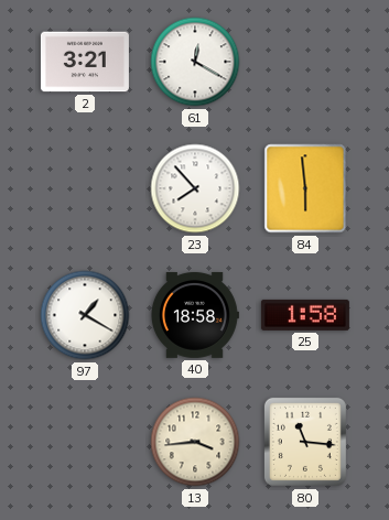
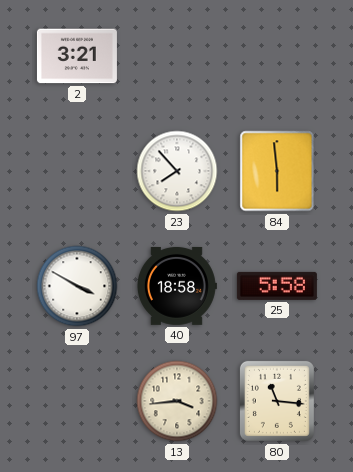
61: 12:20 -> none (195, 62)
97: 1:20 -> 3:50 (77, 286)
25: 1:58 -> 5:58 (277, 286)
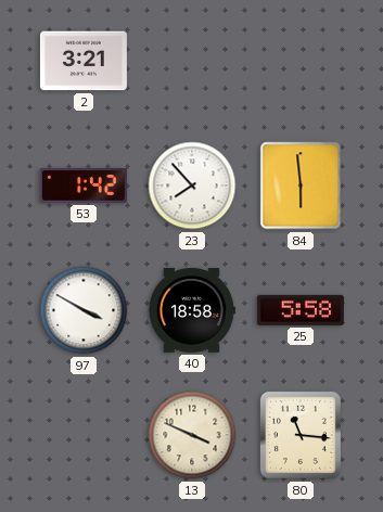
53: none -> 1:42 (84, 185)
13: 3:44 -> 3:49 (192, 435)
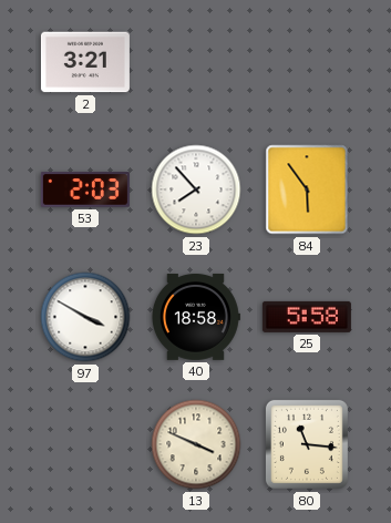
53: 1:42 -> 2:03 (85, 189)
84: 5:59 -> 5:54 (307, 189)
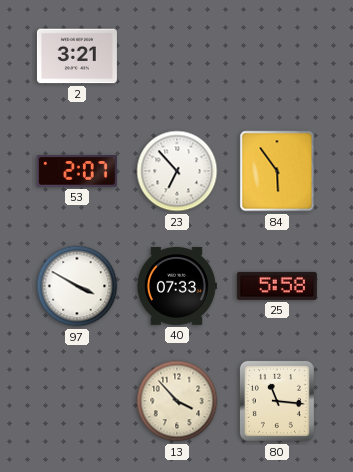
53: 2:03 -> 2:07 (77, 171)
23: 7:53 -> 6:53 (177, 171)
40: 18:58 -> 07:33 (176, 286)
13: 3:49 -> 3:53 (177, 401)
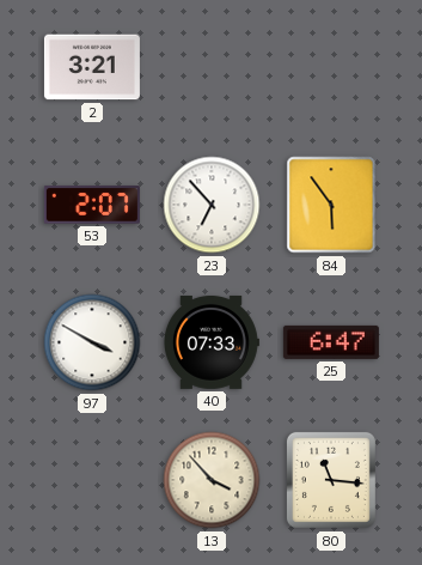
25: 5:58 -> 6:47 (331, 342)
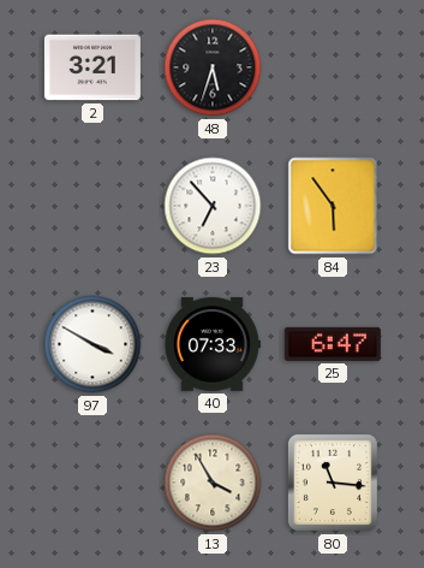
48: none -> 5:33 (213, 67)
53: 2:07 -> none (92, 205)
13: 3:53 -> 3:55 (213, 483)
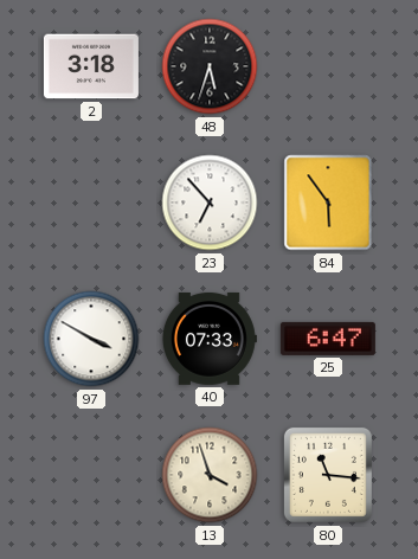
2: 3:21 -> 3:18 (91, 66)
13: 3:55 -> 3:57 (210, 475)
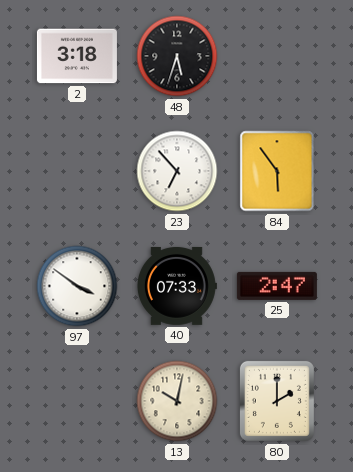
97: 3:50 -> 3:51 (77, 286)
25: 6:47 -> 2:47 (277, 286)
13: 3:57 -> 10:02 (177, 401)
80: 11:16 -> 2:00 (277, 401)
